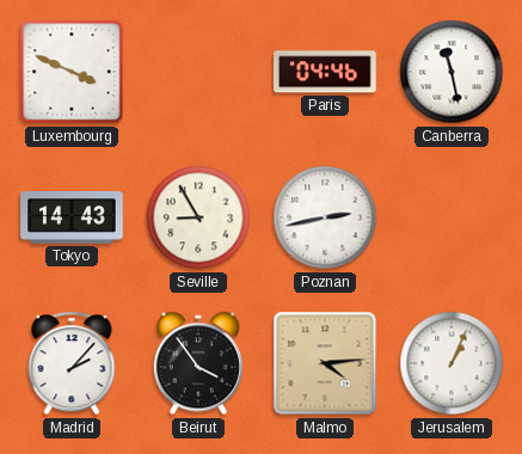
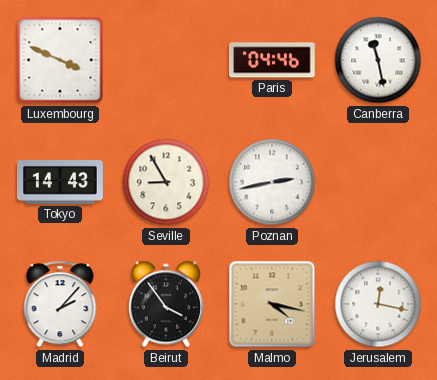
Malmo: 4:14 -> 4:17 (272, 304)
Jerusalem: 1:04 -> 12:17 (378, 304)
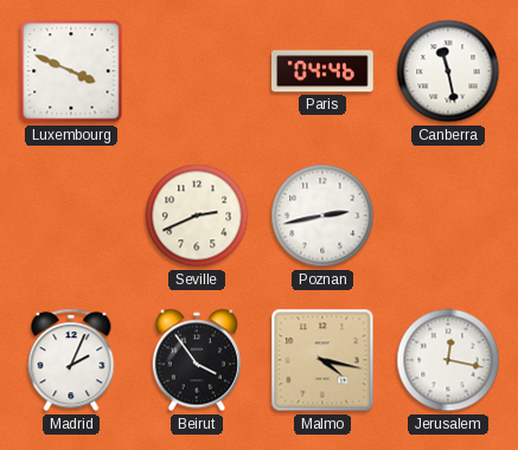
Tokyo: 14:43 -> none (60, 183)
Seville: 8:55 -> 2:41 (197, 216)
Madrid: 2:07 -> 2:04 (71, 360)
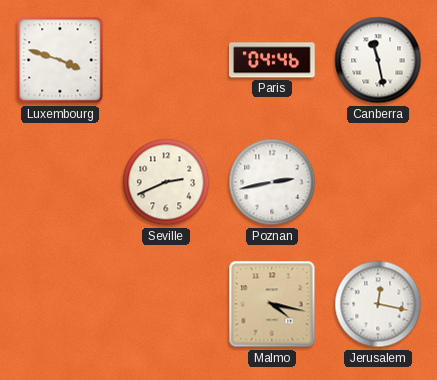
Luxembourg: 3:49 -> 3:48 (60, 60)
Madrid: 2:04 -> none (71, 360)
Beirut: 3:54 -> none (197, 360)
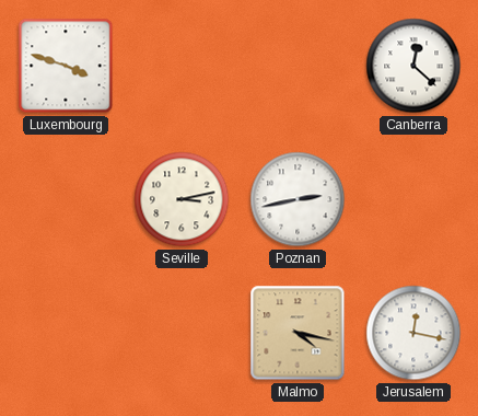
Paris: 04:46 -> none (273, 60)
Canberra: 11:28 -> 12:22 (413, 66)
Seville: 2:41 -> 3:13 (182, 199)
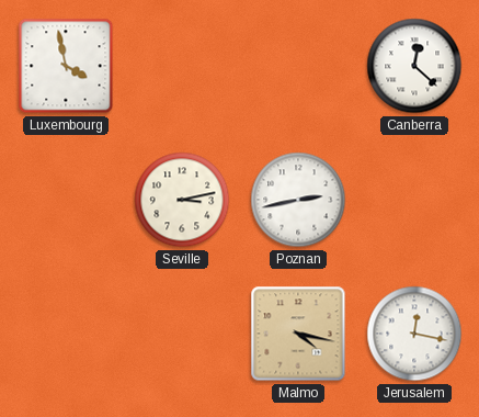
Luxembourg: 3:48 -> 3:58 (66, 66)
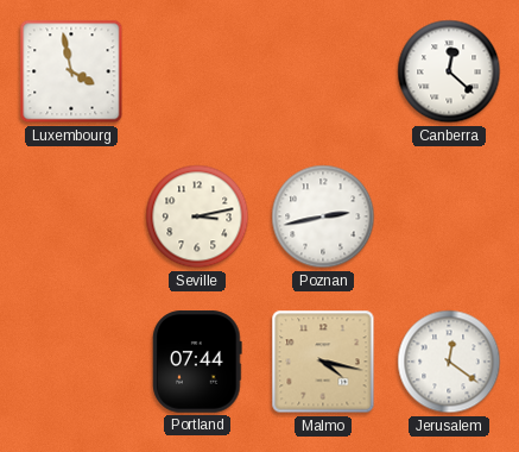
Portland: none -> 07:44 (197, 362)
Jerusalem: 12:17 -> 12:21 (449, 362)
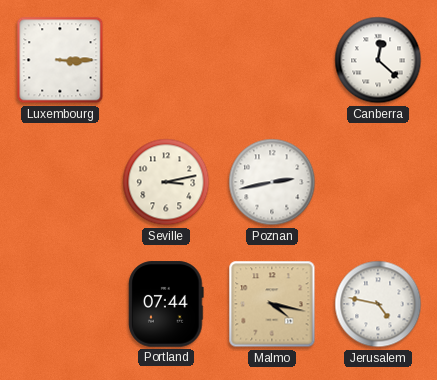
Luxembourg: 3:58 -> 3:15 (60, 60)
Jerusalem: 12:21 -> 4:47 (378, 304)
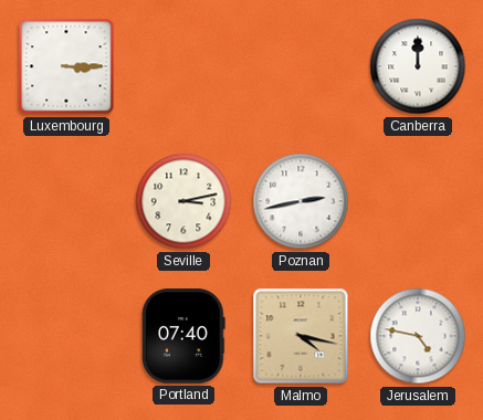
Canberra: 12:22 -> 12:00 (418, 66)
Portland: 07:44 -> 07:40 (183, 336)
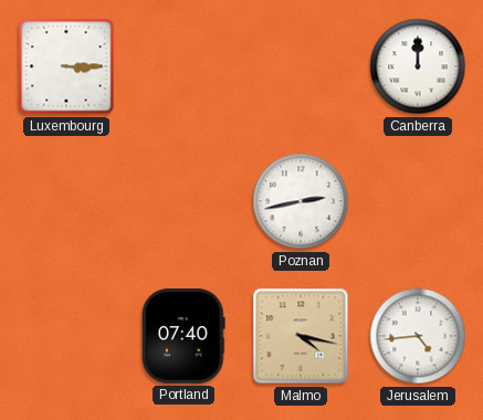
Seville: 3:13 -> none (183, 201)
Jerusalem: 4:47 -> 4:44 (418, 336)
